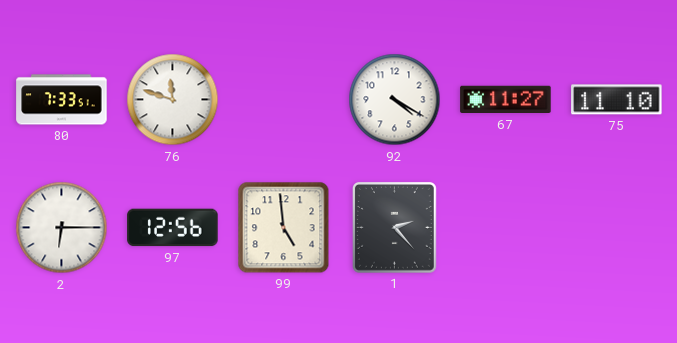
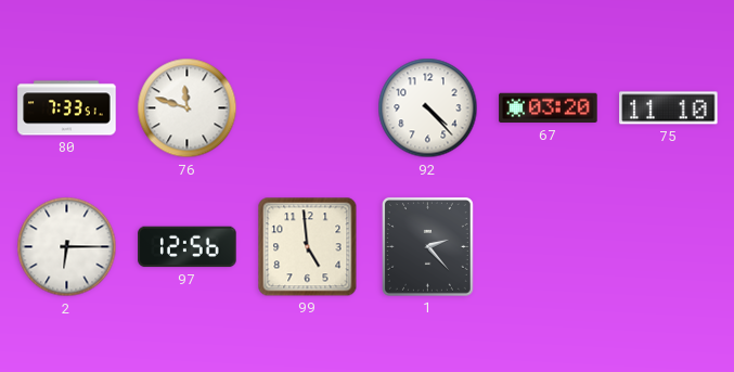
92: 4:20 -> 4:23 (428, 108)
67: 11:27 -> 03:20 (549, 108)
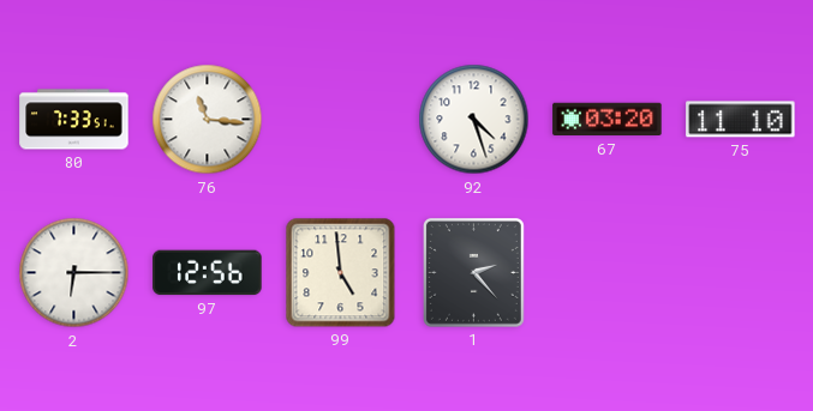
76: 11:48 -> 11:16 (208, 120)
92: 4:23 -> 4:27 (474, 120)
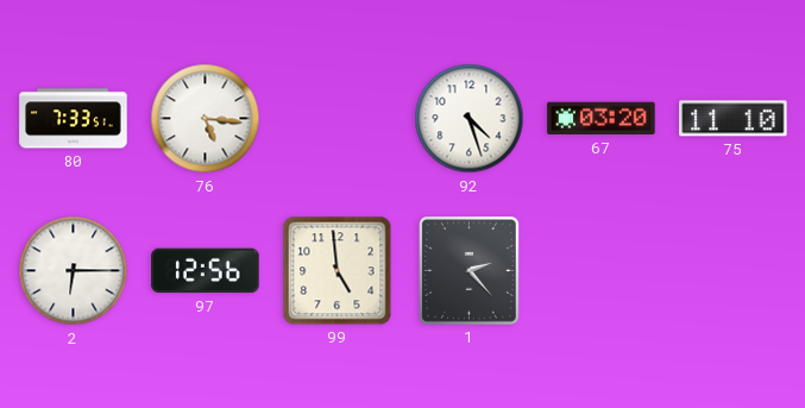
76: 11:16 -> 5:16 (206, 119)
